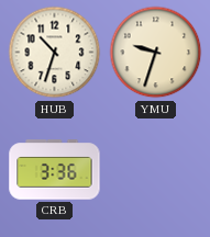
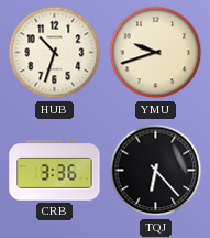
YMU: 9:33 -> 9:42 (156, 53)
TQJ: none -> 6:23 (156, 171)
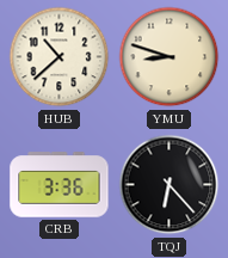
HUB: 10:33 -> 10:38 (60, 57)
YMU: 9:42 -> 8:48 (170, 57)
